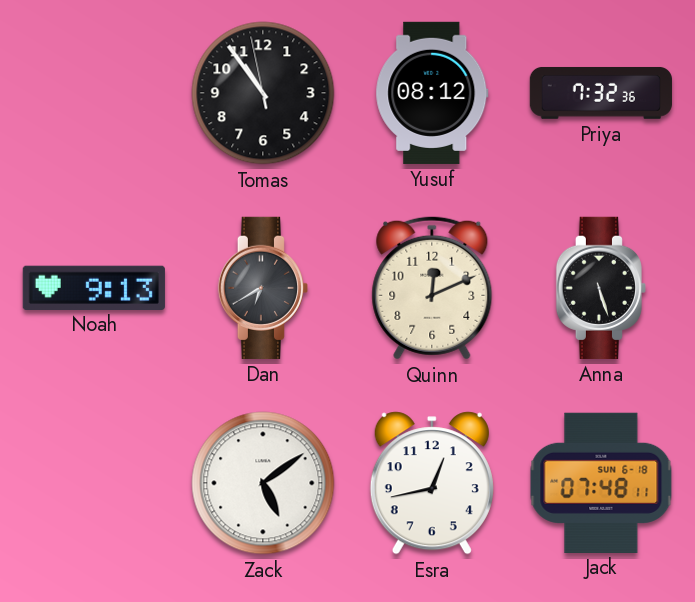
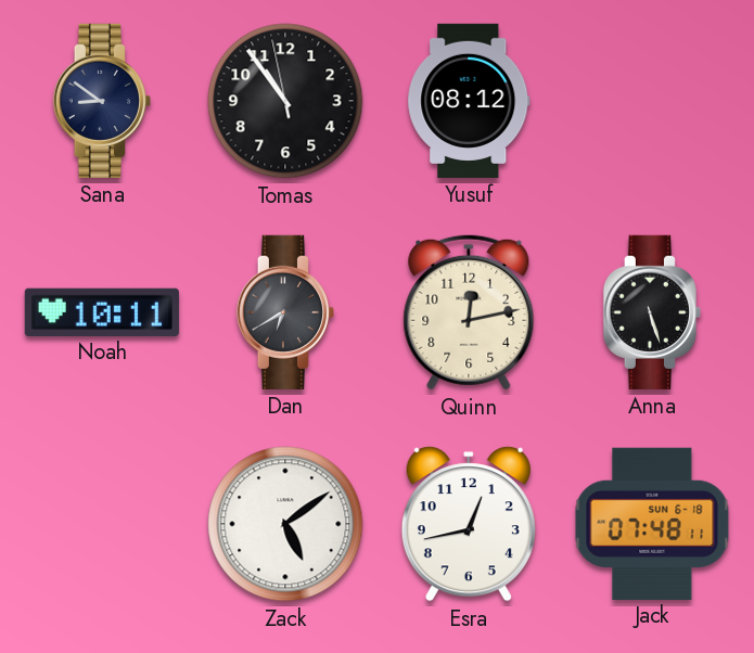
Sana: none -> 8:51 (102, 101)
Priya: 7:32 -> none (601, 93)
Noah: 9:13 -> 10:11 (102, 311)
Quinn: 12:11 -> 12:13 (469, 312)
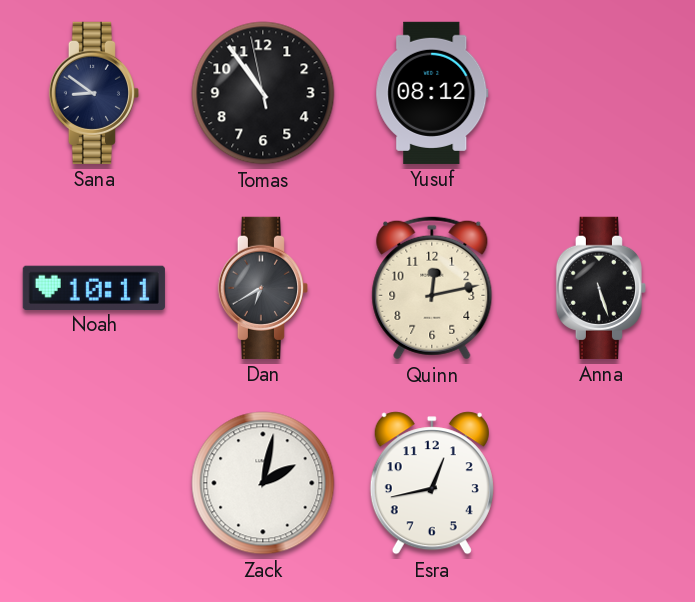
Zack: 5:09 -> 2:02 (263, 483)
Jack: 07:48 -> none (652, 523)
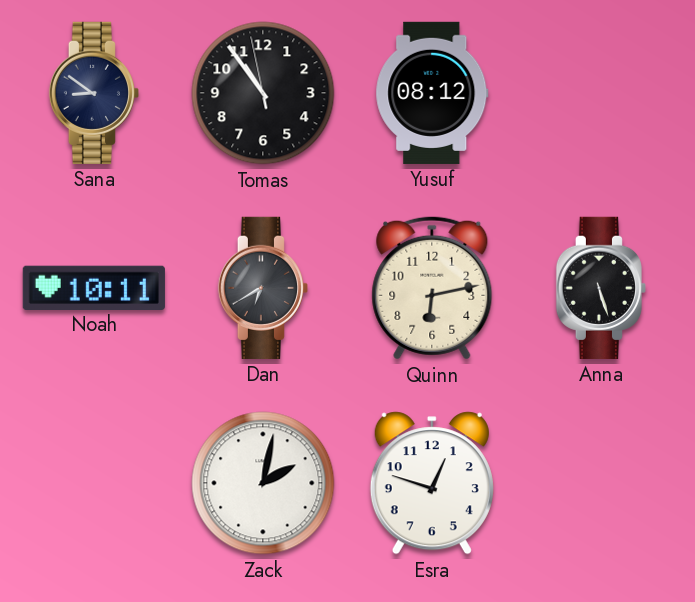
Quinn: 12:13 -> 6:13 (432, 288)
Esra: 12:43 -> 12:48 (432, 483)
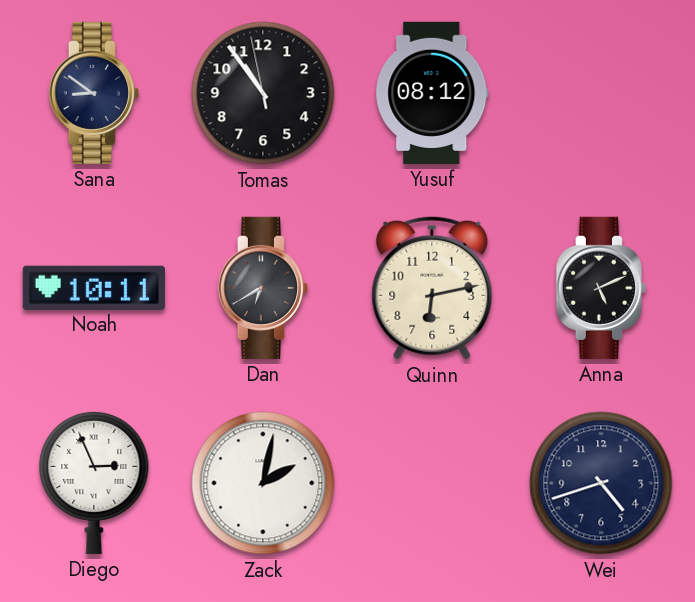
Anna: 5:27 -> 5:11 (601, 288)
Diego: none -> 2:56 (94, 482)
Esra: 12:48 -> none (432, 483)
Wei: none -> 4:42 (601, 483)
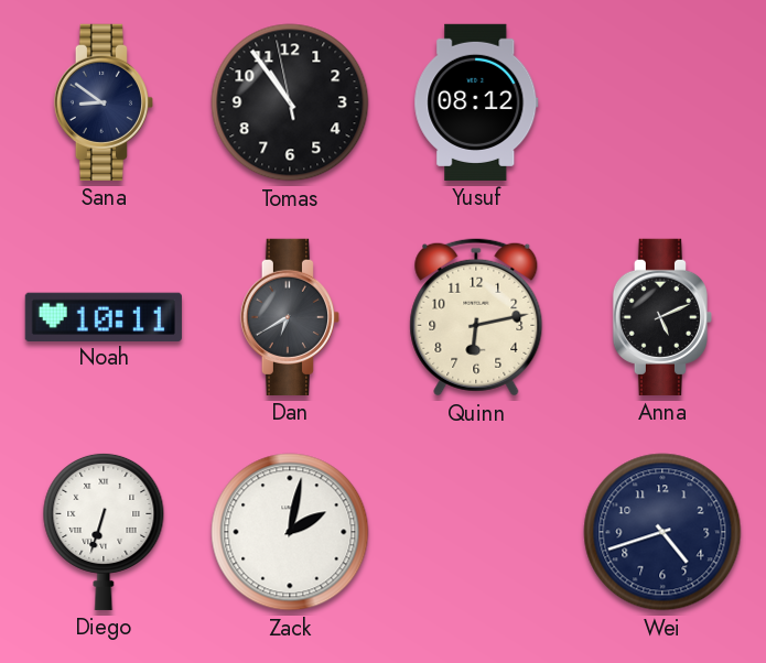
Diego: 2:56 -> 6:33 (104, 531)
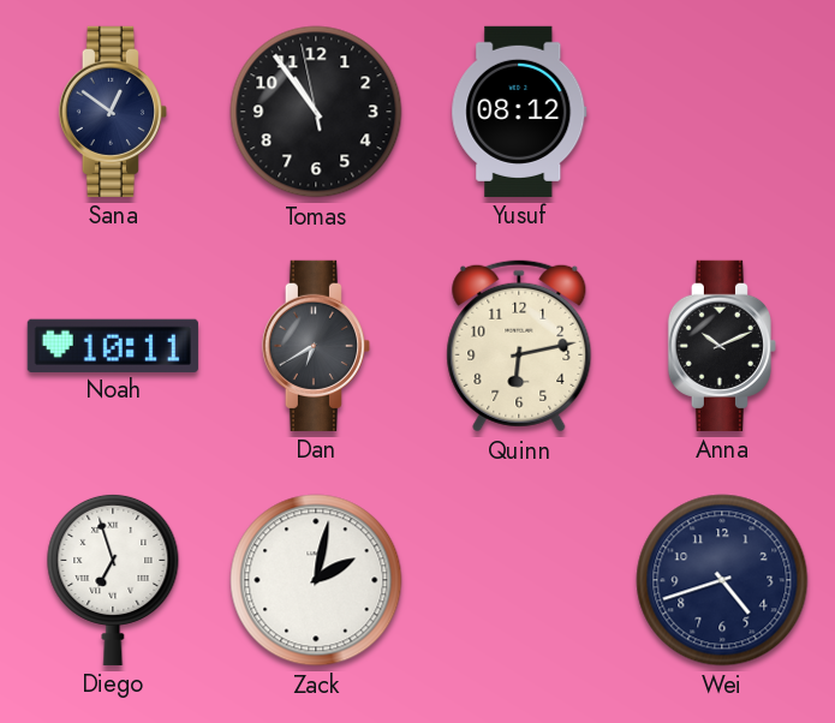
Sana: 8:51 -> 12:51 (113, 112)
Anna: 5:11 -> 10:11 (722, 346)
Diego: 6:33 -> 6:57 (113, 579)
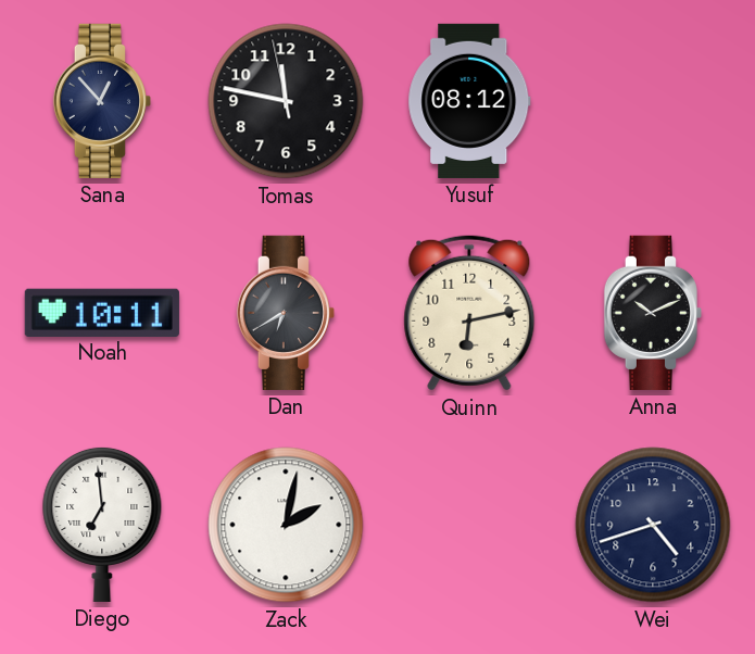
Sana: 12:51 -> 12:53 (102, 101)
Tomas: 10:53 -> 11:46 (286, 101)
Diego: 6:57 -> 6:59 (102, 524)
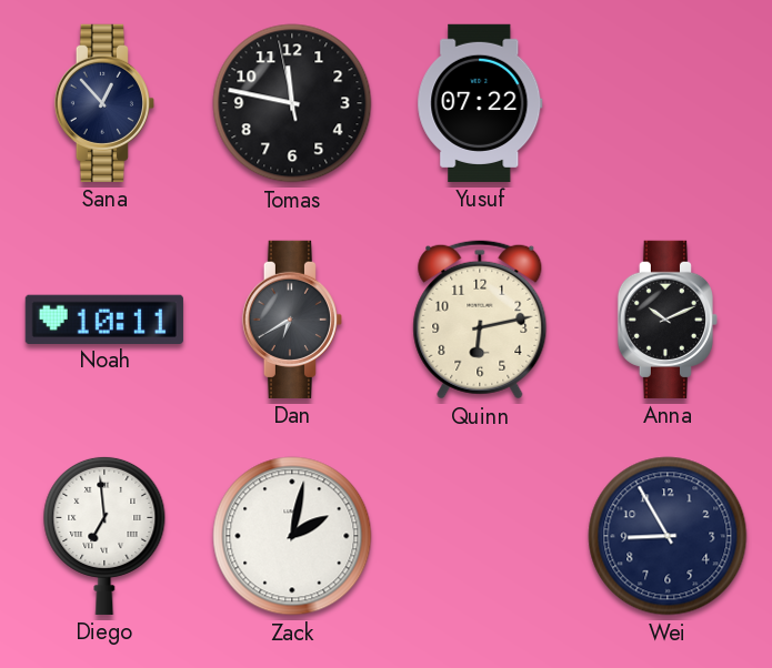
Yusuf: 08:12 -> 07:22 (480, 103)
Wei: 4:42 -> 8:55 (668, 536)
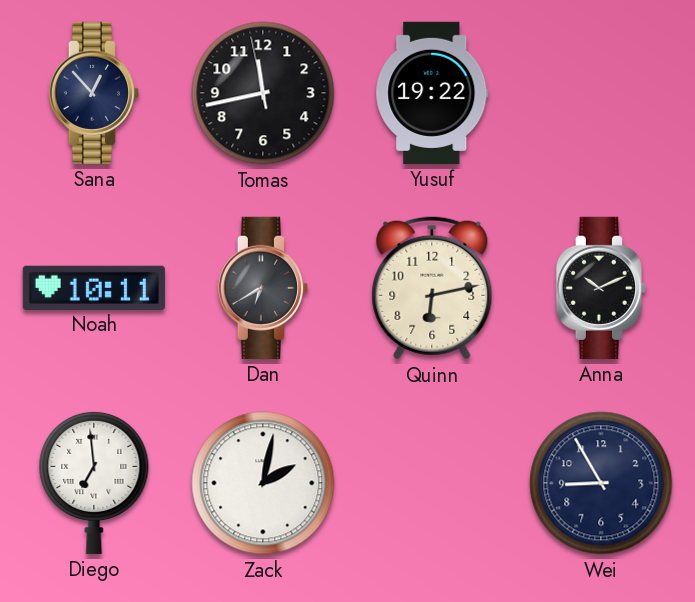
Tomas: 11:46 -> 11:42 (263, 93)
Yusuf: 07:22 -> 19:22 (432, 93)
